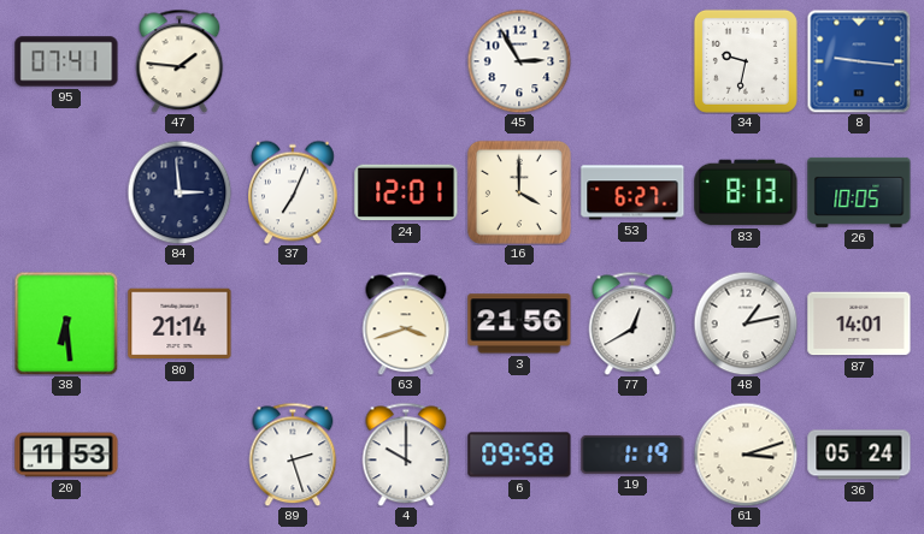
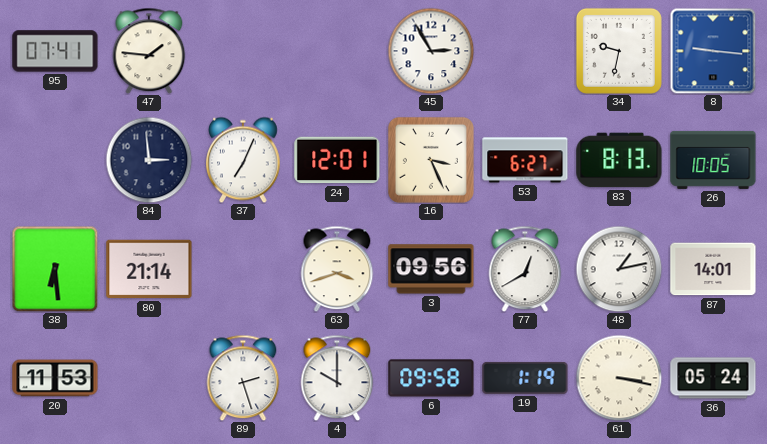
16: 4:00 -> 3:26 (431, 160)
3: 21:56 -> 09:56 (431, 269)
61: 3:12 -> 3:17 (619, 378)
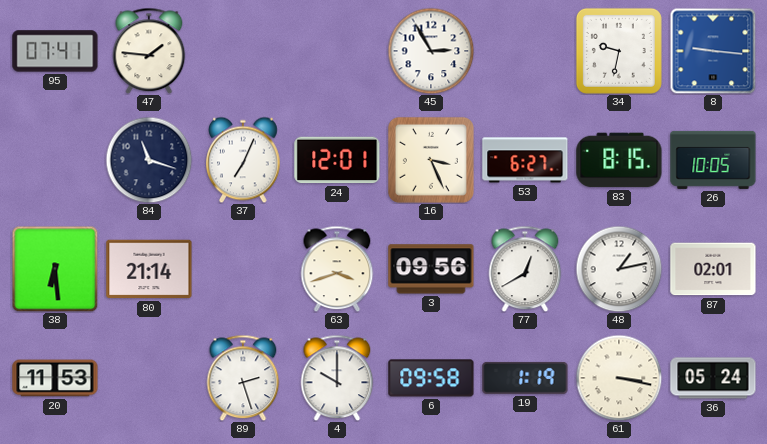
84: 2:59 -> 11:18 (149, 160)
83: 8:13 -> 8:15 (619, 160)
87: 14:01 -> 02:01 (713, 269)
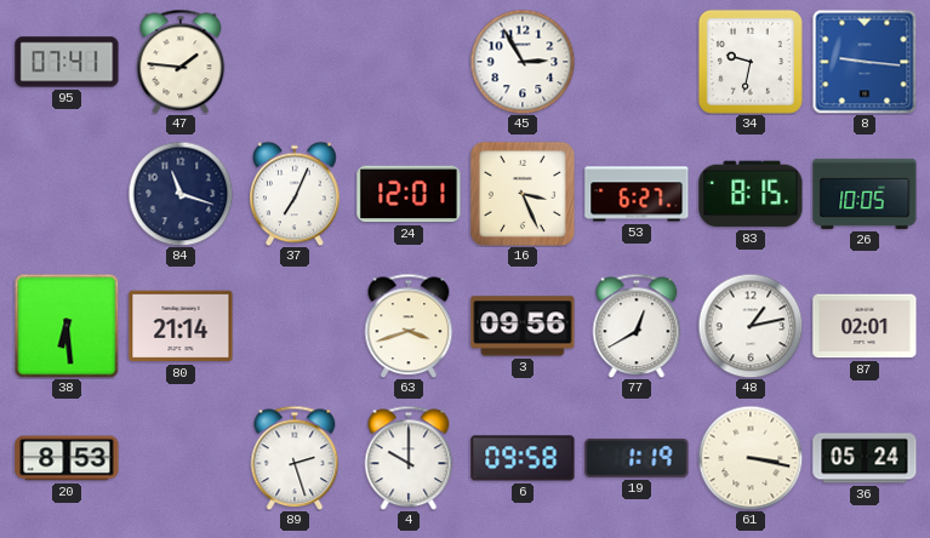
20: 11:53 -> 8:53 (67, 458)
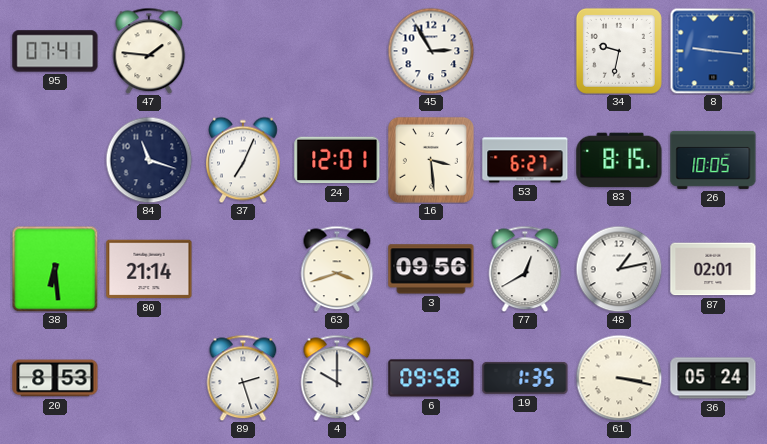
16: 3:26 -> 3:29 (431, 160)
19: 1:19 -> 1:35 (525, 378)
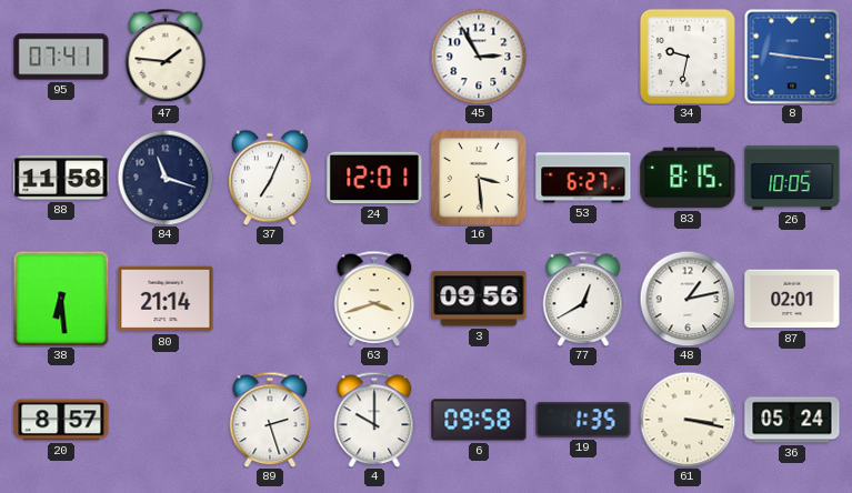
88: none -> 11:58 (61, 178)
20: 8:53 -> 8:57 (61, 420)
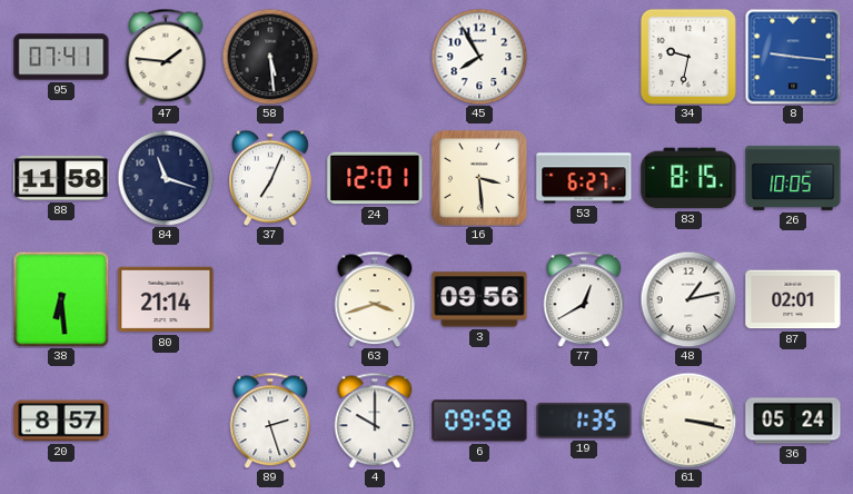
58: none -> 5:29 (270, 57)
45: 2:55 -> 7:55 (479, 57)
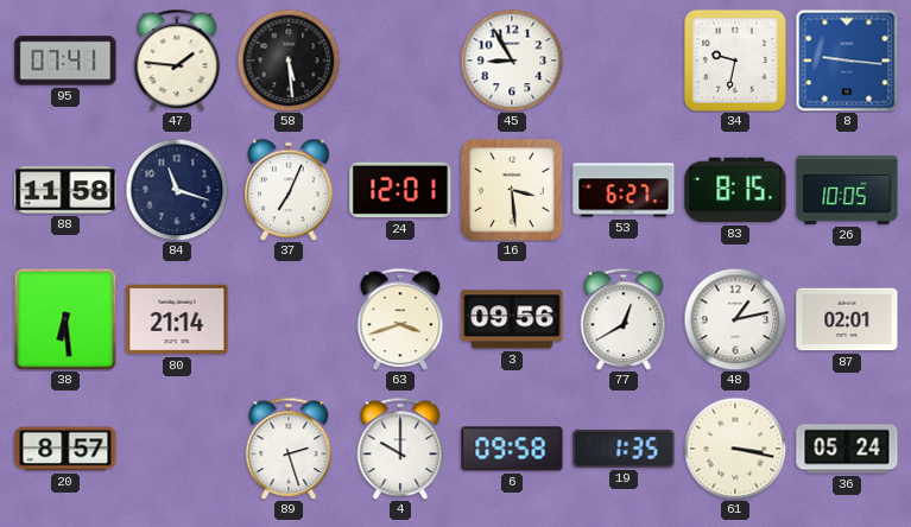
45: 7:55 -> 8:55 (512, 61)
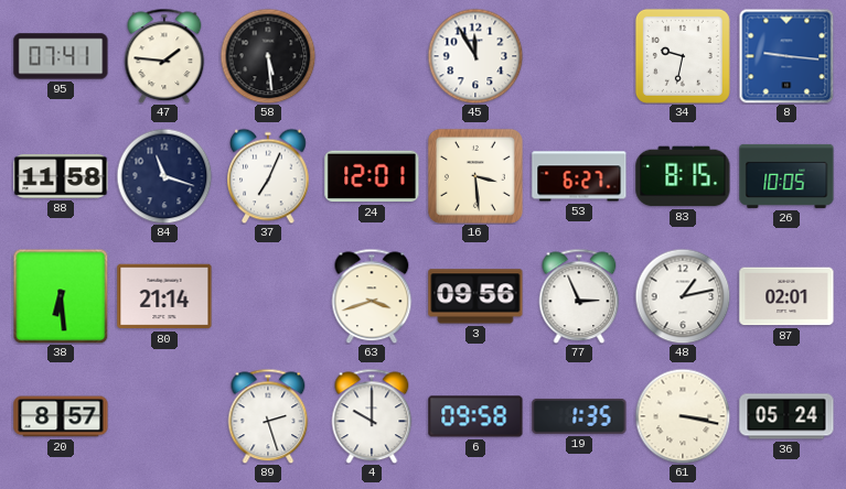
45: 8:55 -> 11:55 (475, 56)
77: 12:40 -> 2:56 (579, 296)
